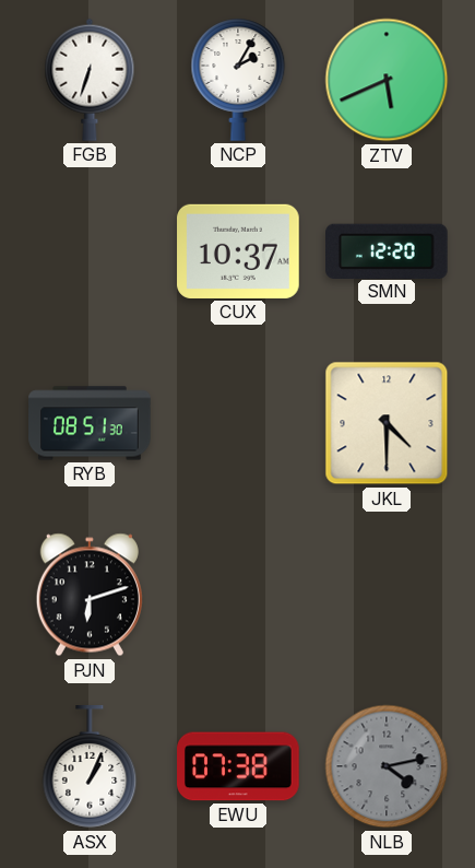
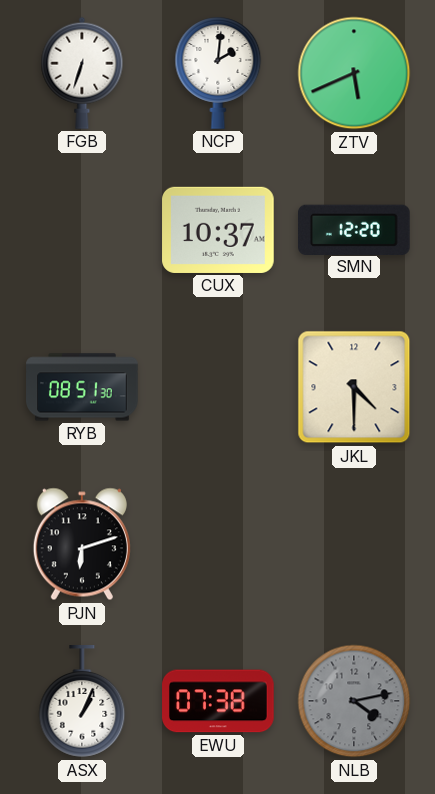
NCP: 2:05 -> 2:01 (218, 73)
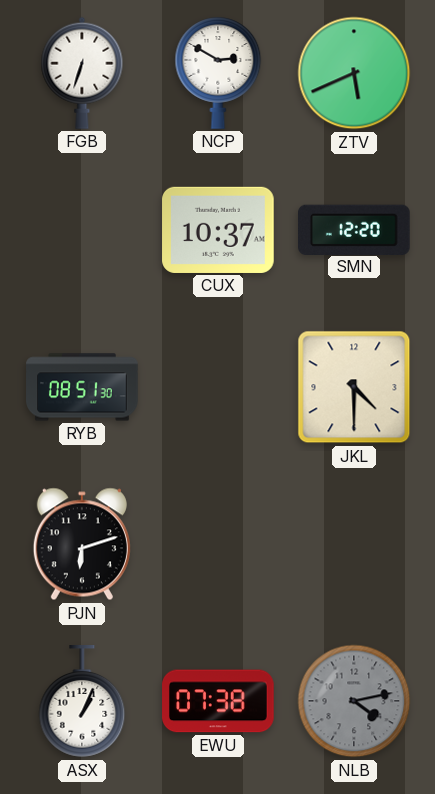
NCP: 2:01 -> 2:50 (218, 73)
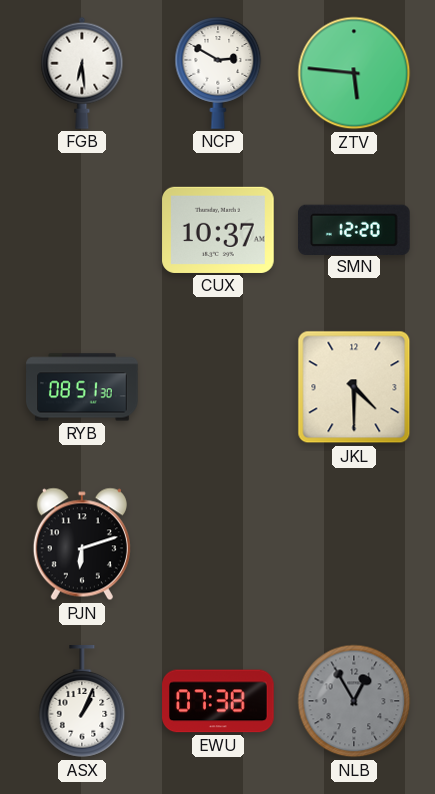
FGB: 6:33 -> 6:29 (82, 73)
ZTV: 5:41 -> 5:46 (354, 73)
NLB: 4:13 -> 12:55 (354, 701)
